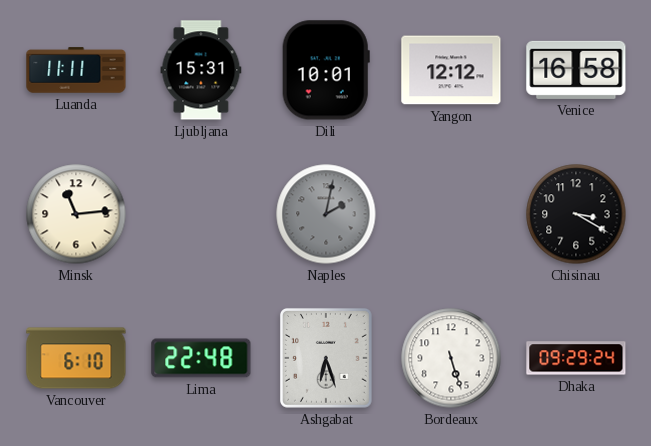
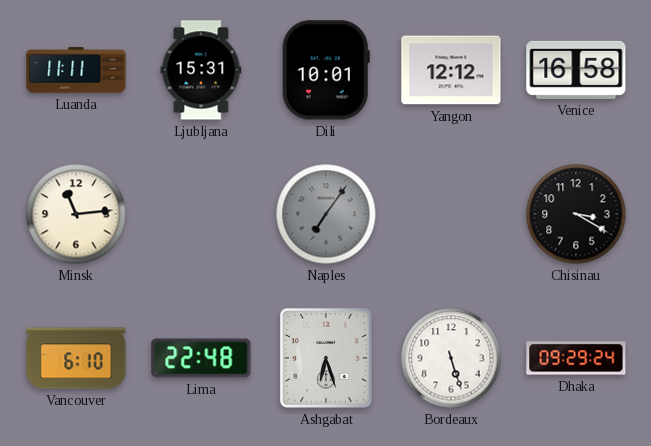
Naples: 2:02 -> 7:06 (326, 214)
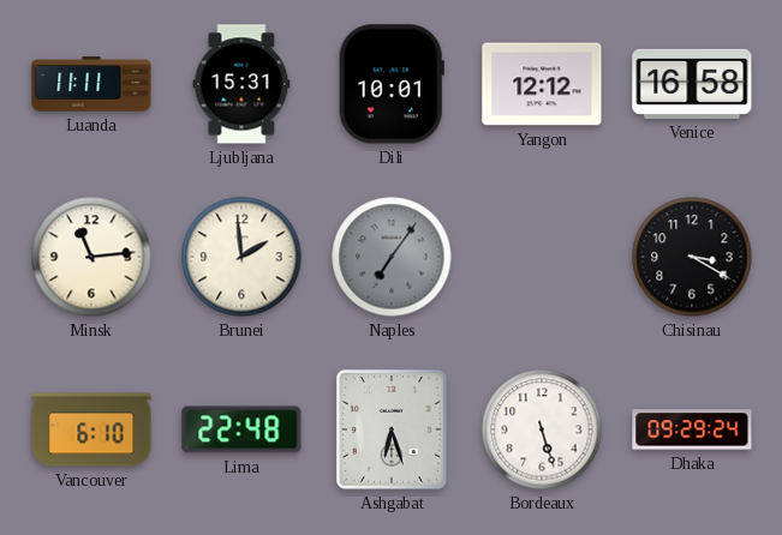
Brunei: none -> 1:59 (241, 257)
